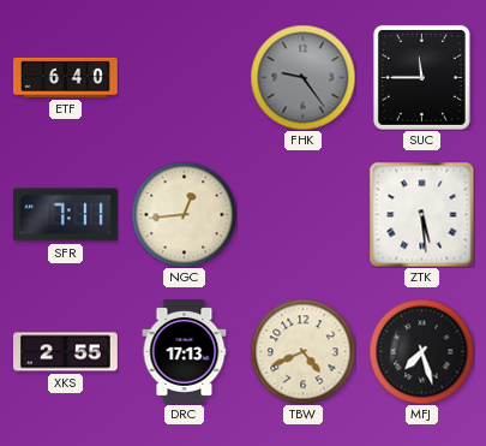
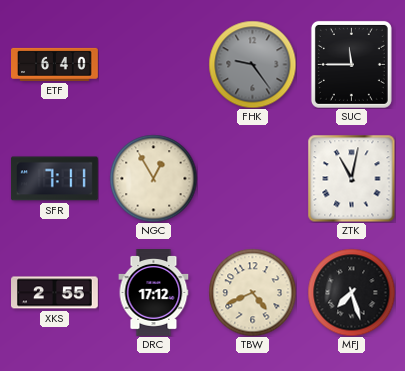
NGC: 12:44 -> 12:55 (153, 178)
ZTK: 5:29 -> 11:02 (351, 178)
DRC: 17:13 -> 17:12 (154, 293)
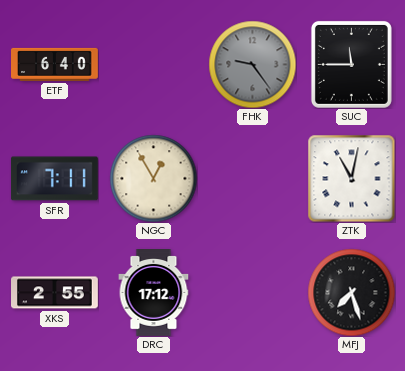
TBW: 4:41 -> none (252, 292)
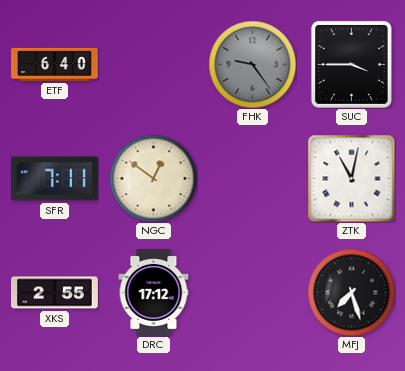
SUC: 11:45 -> 3:45 (351, 64)
NGC: 12:55 -> 12:51 (153, 178)
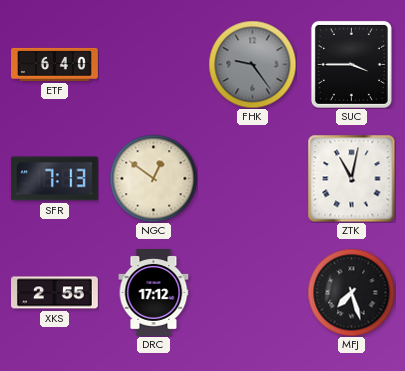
SFR: 7:11 -> 7:13 (54, 179)
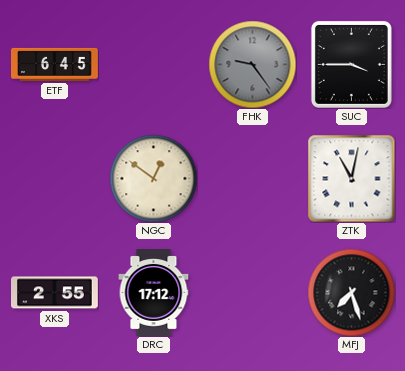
ETF: 6:40 -> 6:45 (55, 64)
SFR: 7:13 -> none (54, 179)
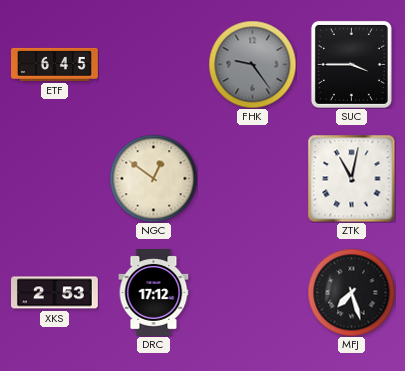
XKS: 2:55 -> 2:53 (55, 293)
